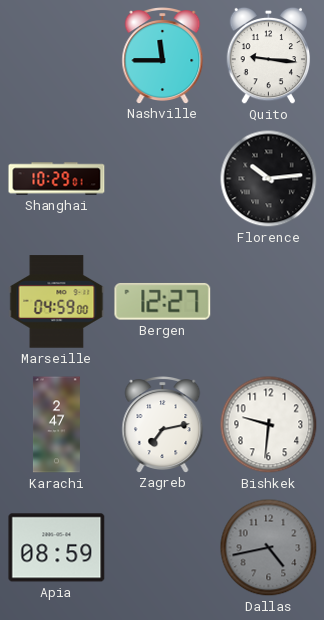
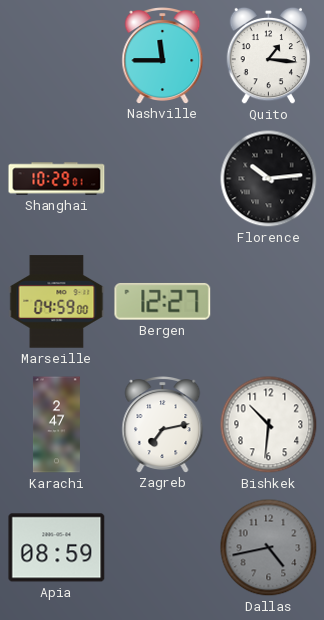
Quito: 9:16 -> 1:16 (269, 56)
Bishkek: 9:31 -> 10:31 (269, 425)
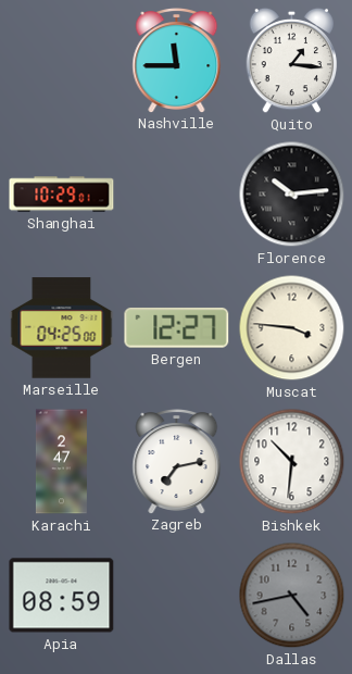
Marseille: 04:59 -> 04:25 (62, 328)
Muscat: none -> 3:46 (292, 328)
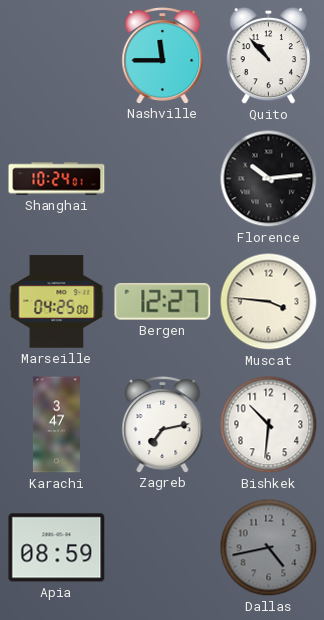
Quito: 1:16 -> 10:53 (269, 56)
Shanghai: 10:29 -> 10:24 (57, 179)
Karachi: 2:47 -> 3:47 (56, 425)
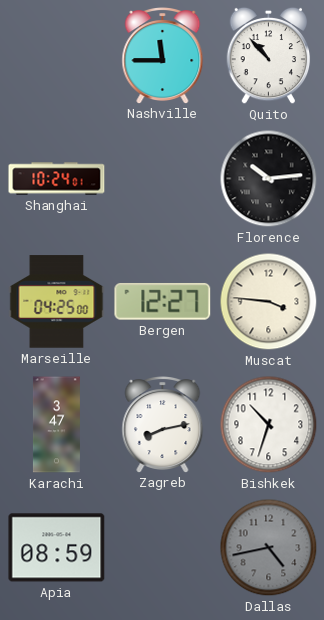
Zagreb: 7:13 -> 8:13 (163, 425)
Bishkek: 10:31 -> 10:33 (269, 425)
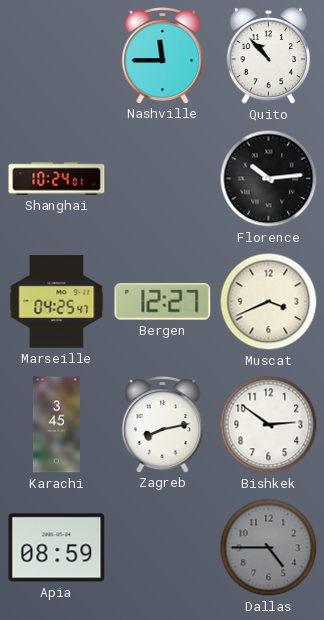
Marseille: 04:25:00 -> 04:25:47 (57, 302)
Muscat: 3:46 -> 3:41 (269, 302)
Karachi: 3:47 -> 3:45 (56, 425)
Bishkek: 10:33 -> 2:51 (269, 425)
Dallas: 4:43 -> 4:45 (269, 548)
